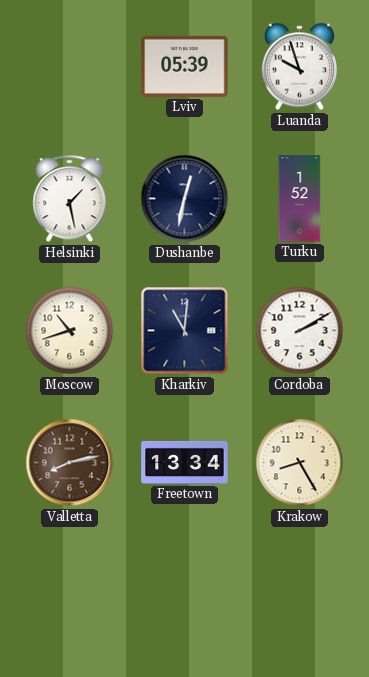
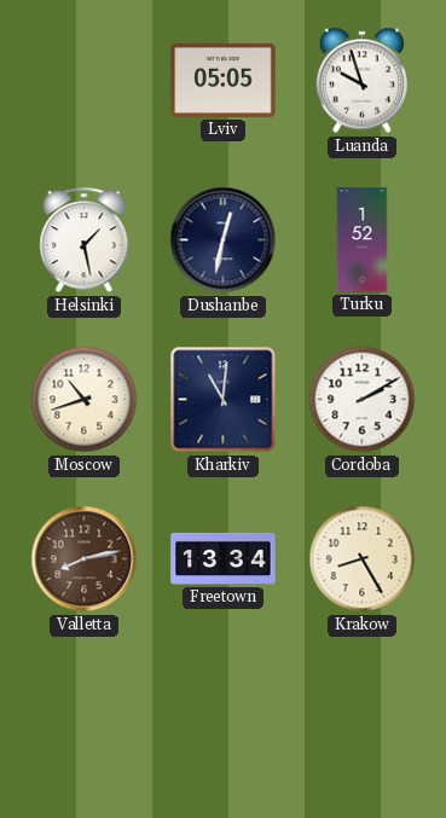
Lviv: 05:39 -> 05:05 (224, 80)
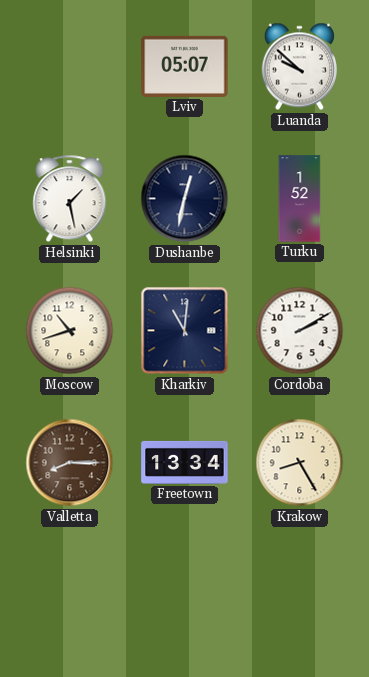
Lviv: 05:05 -> 05:07 (185, 66)
Luanda: 9:57 -> 9:52 (299, 67)
Valletta: 8:13 -> 8:15 (70, 463)
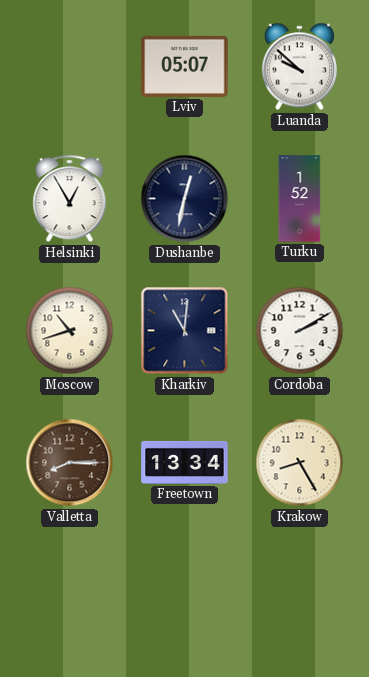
Helsinki: 1:28 -> 12:55 (70, 199)
